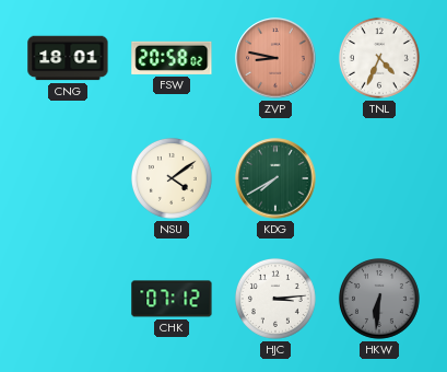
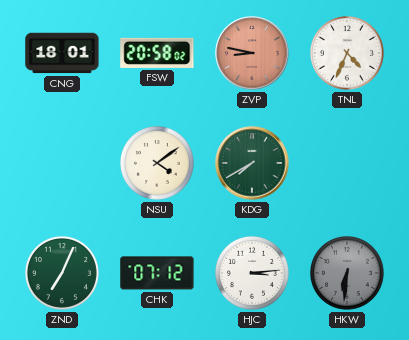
ZND: none -> 7:04 (62, 273)
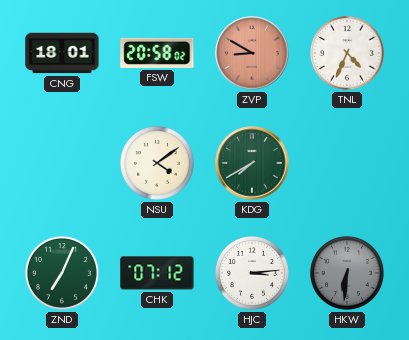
ZVP: 8:47 -> 8:50 (252, 53)
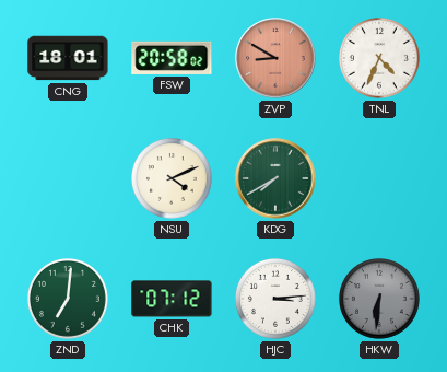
NSU: 4:09 -> 4:11 (172, 178)
ZND: 7:04 -> 7:01 (68, 299)
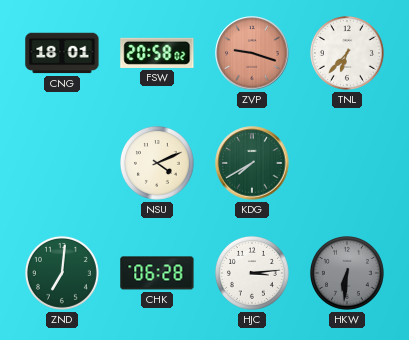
ZVP: 8:50 -> 9:18 (252, 53)
TNL: 4:34 -> 6:37 (347, 53)
CHK: 07:12 -> 06:28 (157, 273)
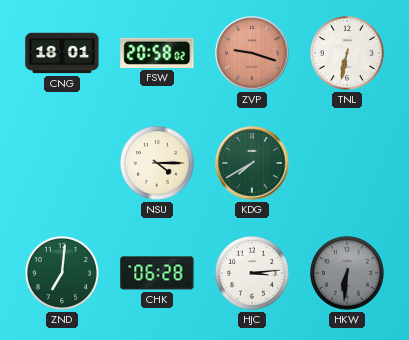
TNL: 6:37 -> 6:32 (347, 53)
NSU: 4:11 -> 4:15 (157, 163)
